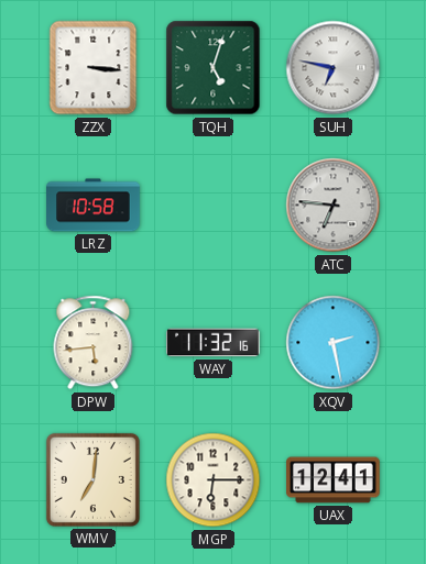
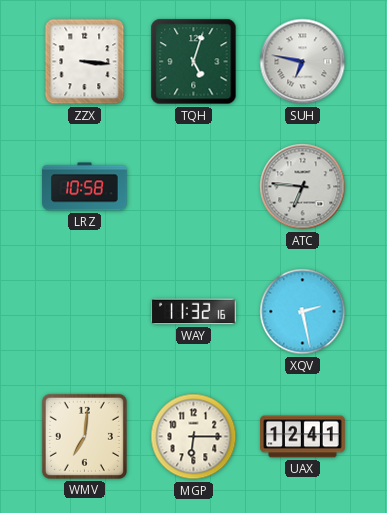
DPW: 5:44 -> none (94, 343)
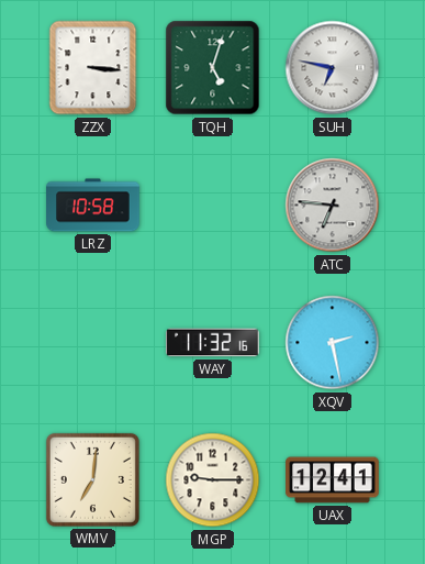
MGP: 6:15 -> 9:15 (213, 480)
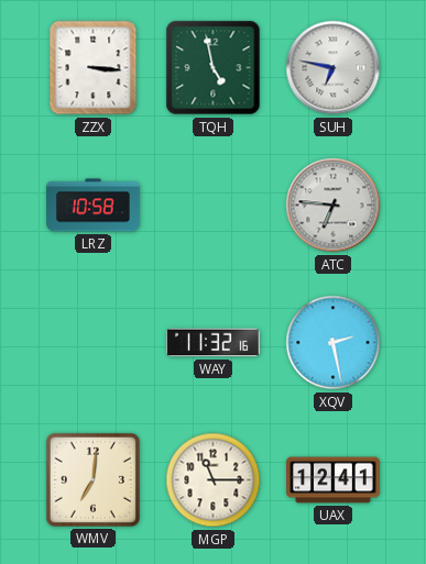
TQH: 5:03 -> 4:58 (214, 68)
MGP: 9:15 -> 11:15 (214, 480)
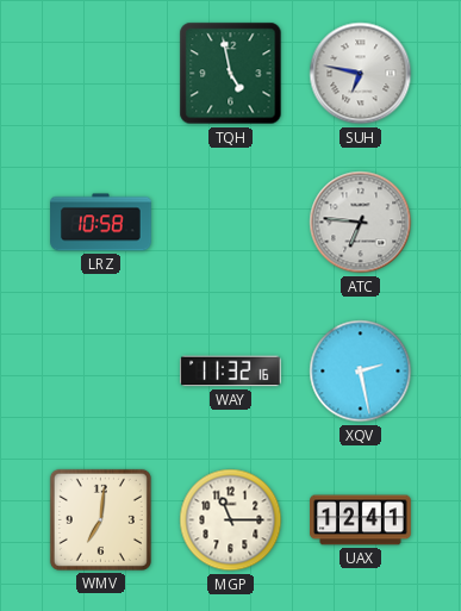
ZZX: 3:16 -> none (94, 68)
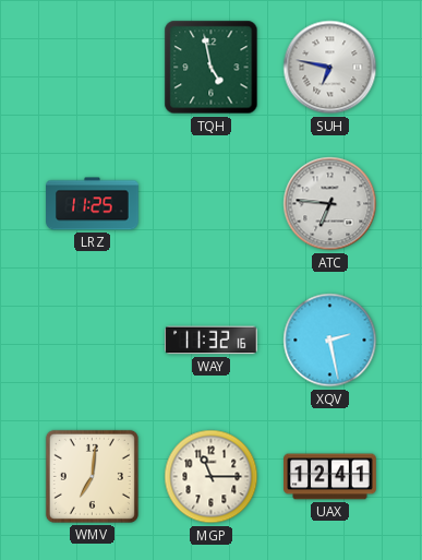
LRZ: 10:58 -> 11:25 (93, 204)
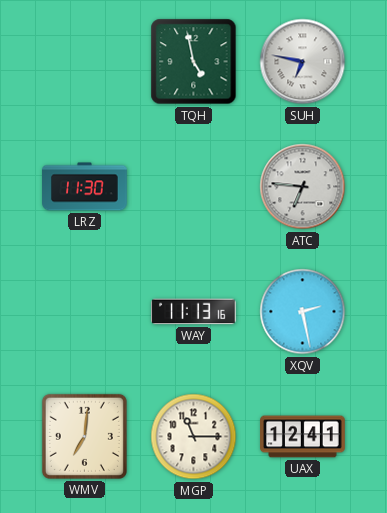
LRZ: 11:25 -> 11:30 (85, 187)
WAY: 11:32 -> 11:13 (194, 312)
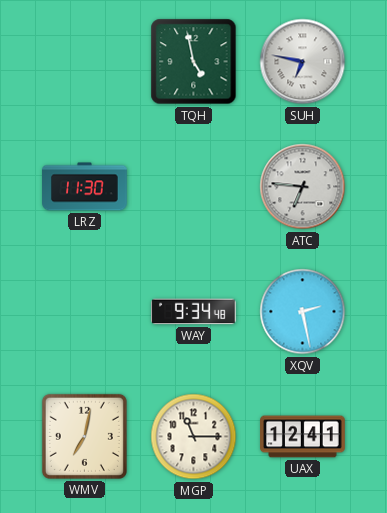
WAY: 11:13 -> 9:34 (194, 312)
WMV: 7:01 -> 7:02 (84, 436)
